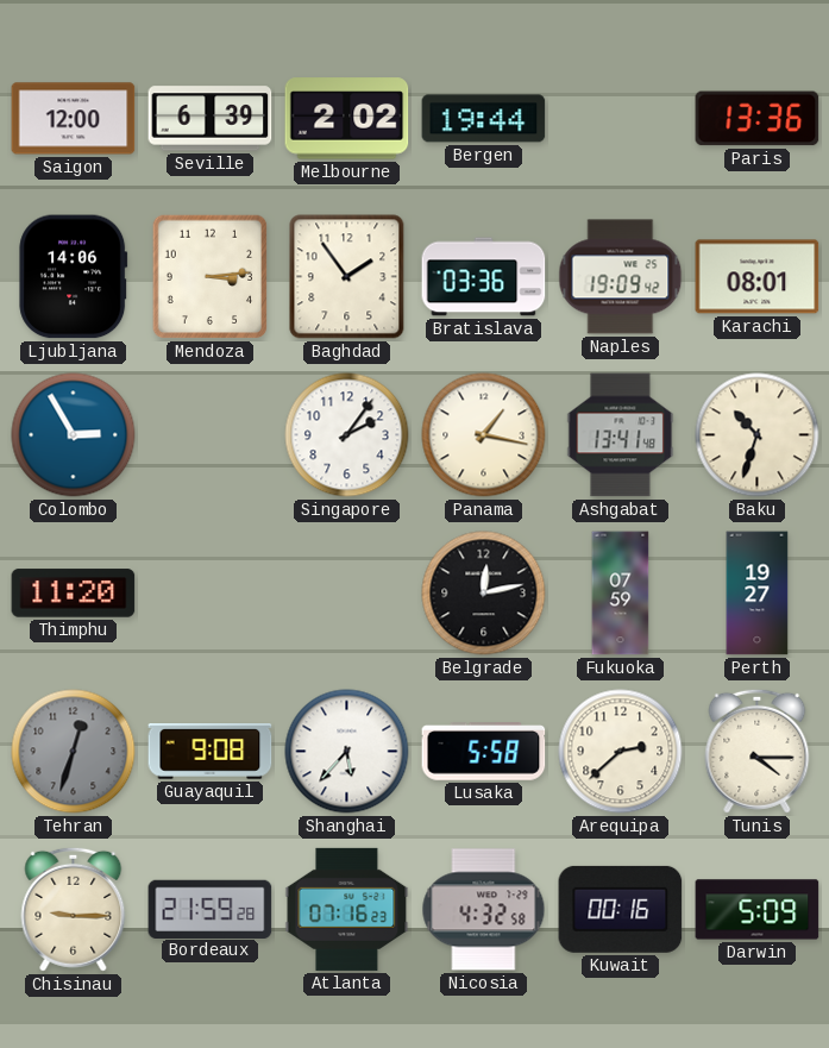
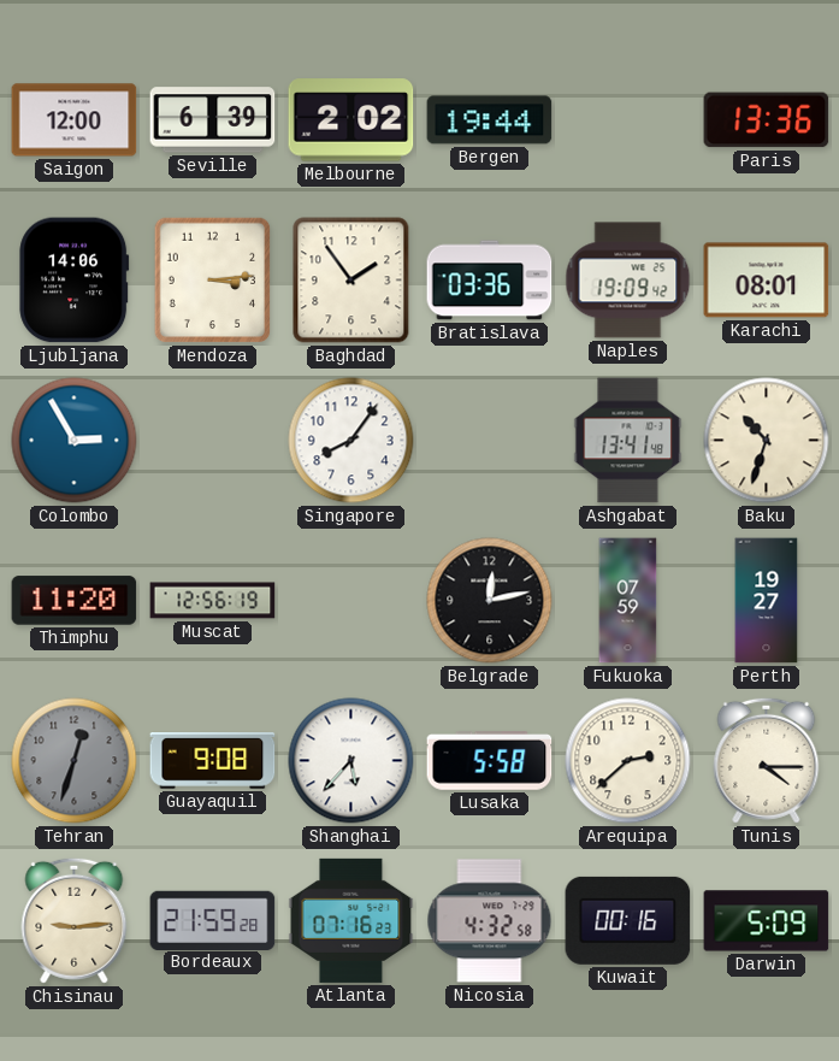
Singapore: 2:06 -> 8:06 (351, 441)
Panama: 1:17 -> none (484, 435)
Muscat: none -> 12:56 (213, 601)
Chisinau: 9:15 -> 9:14 (75, 920)
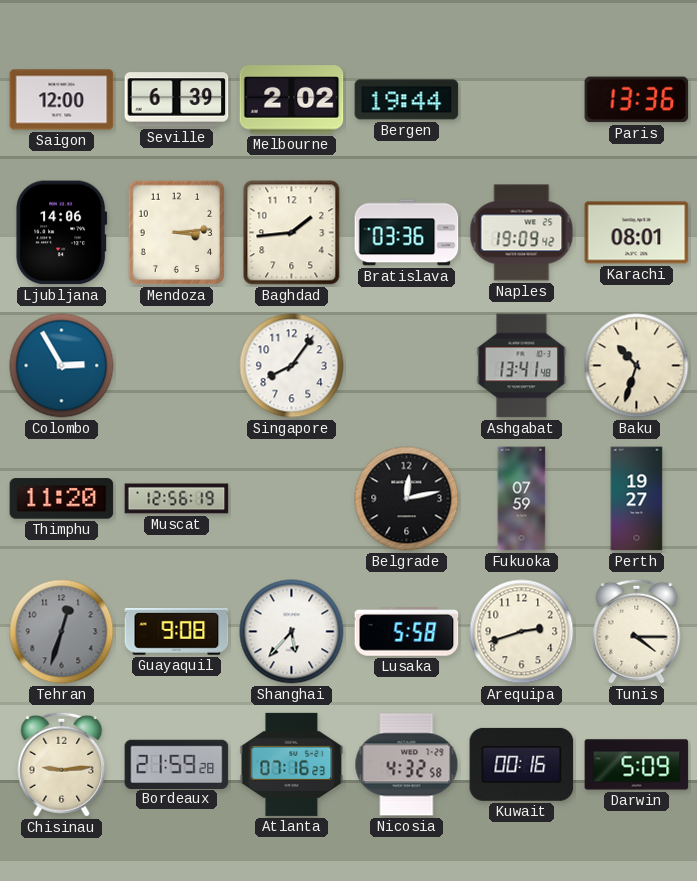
Baghdad: 1:54 -> 1:44 (292, 233)
Arequipa: 2:38 -> 2:42 (522, 632)
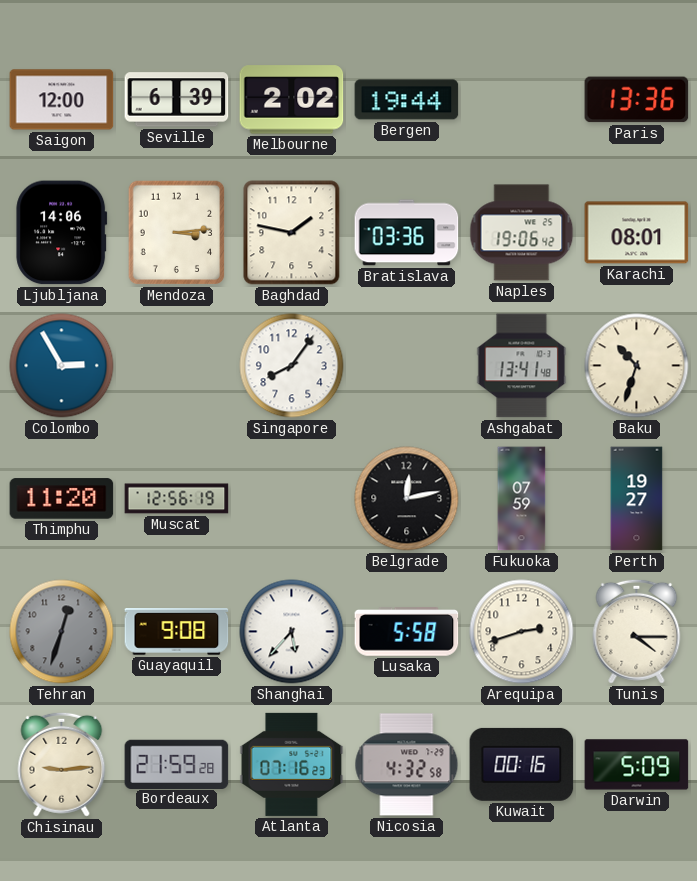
Baghdad: 1:44 -> 1:47 (292, 233)
Naples: 19:09 -> 19:06 (522, 233)
